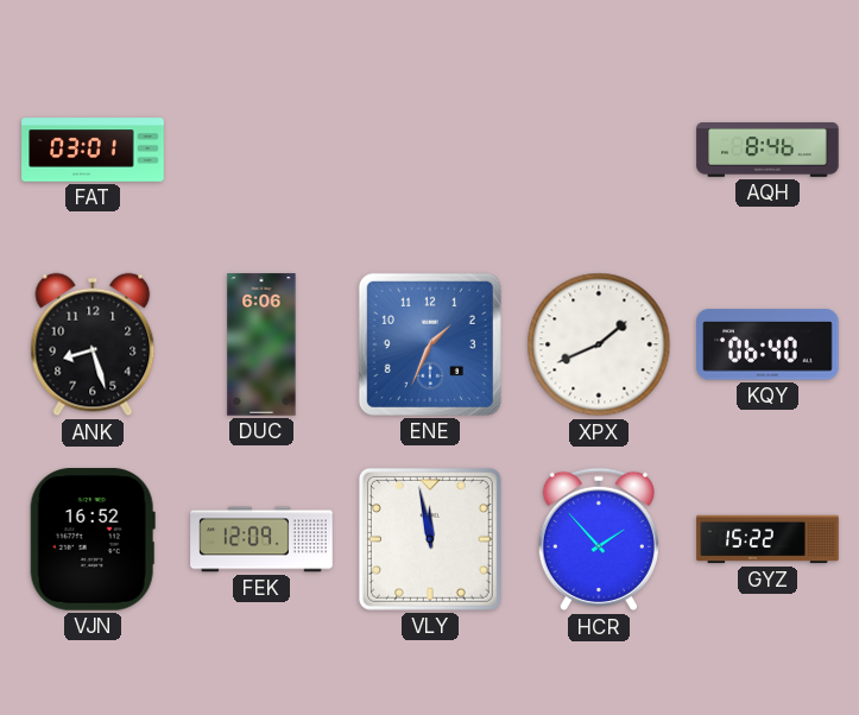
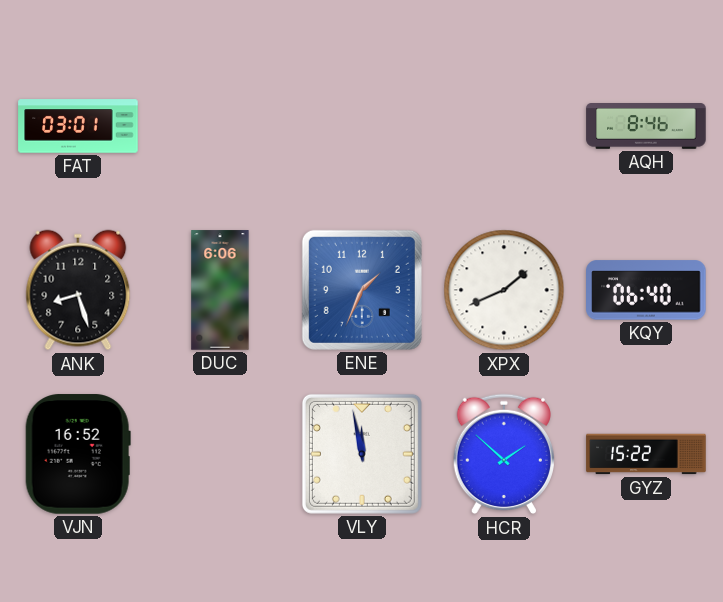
FEK: 12:09 -> none (261, 539)
HCR: 1:53 -> 1:52 (504, 454)
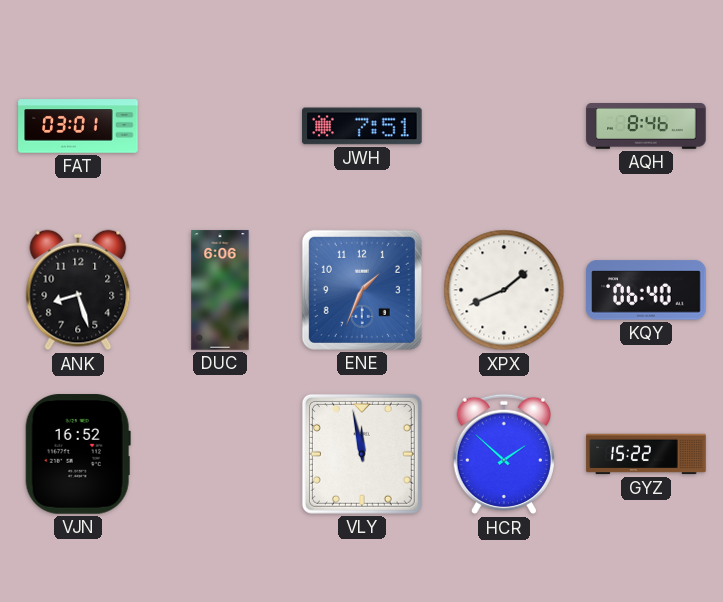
JWH: none -> 7:51 (362, 126)
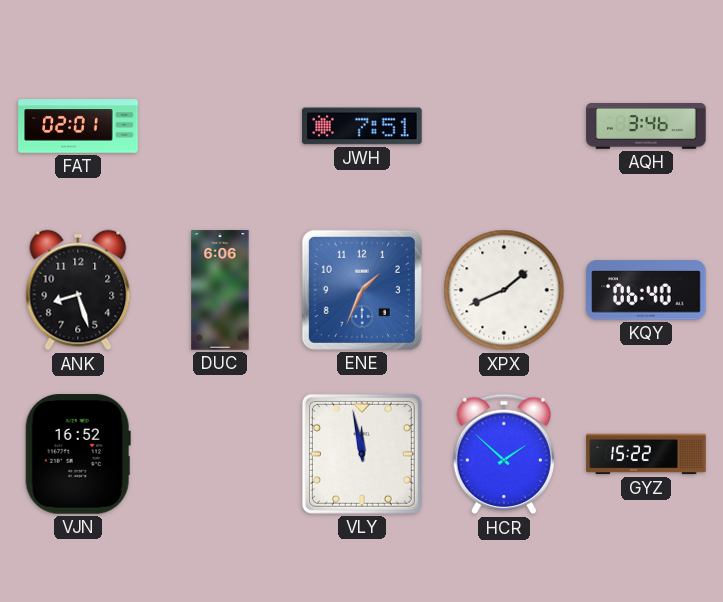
FAT: 03:01 -> 02:01 (78, 126)
AQH: 8:46 -> 3:46 (646, 127)
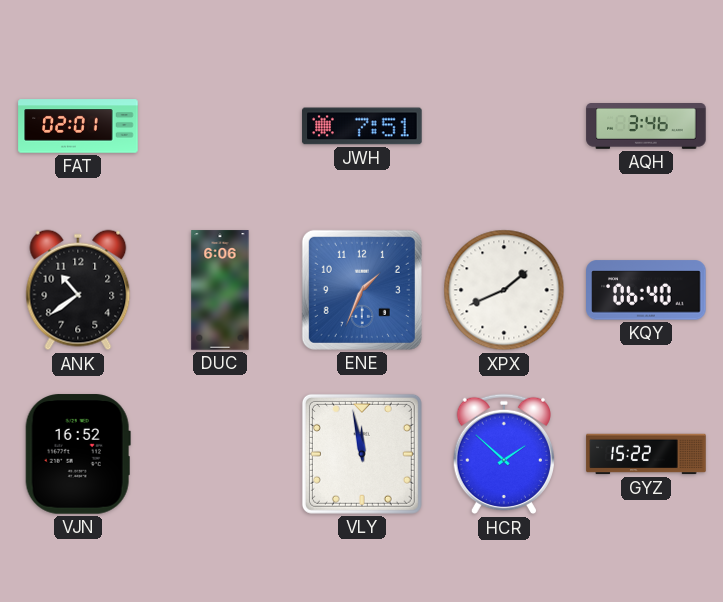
ANK: 8:27 -> 10:39 (78, 290)
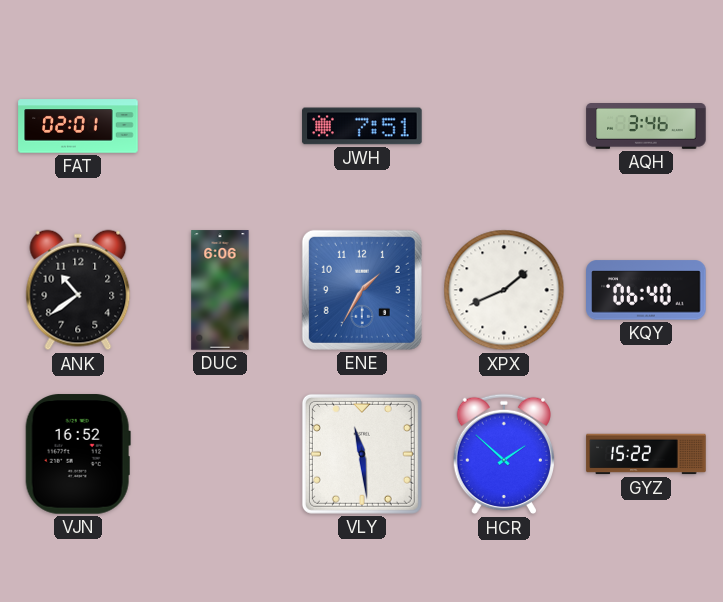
ENE: 1:34 -> 1:35 (362, 290)
VLY: 11:58 -> 11:29 (362, 454)
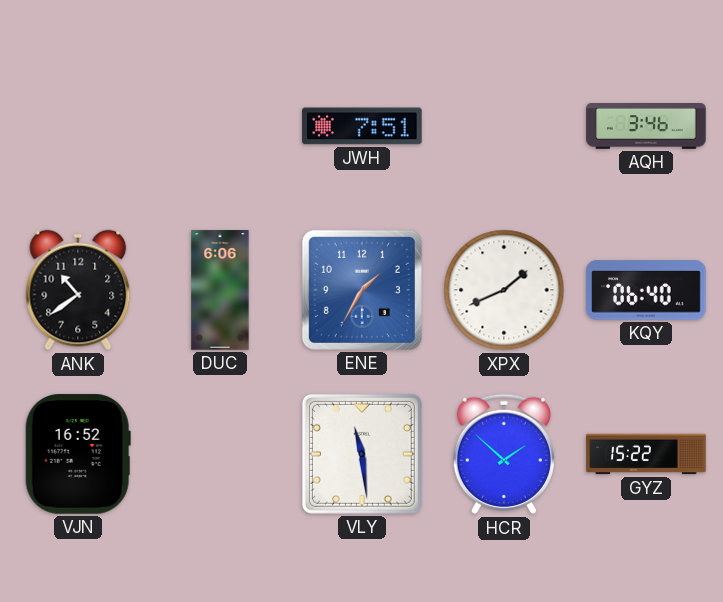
FAT: 02:01 -> none (78, 126)
